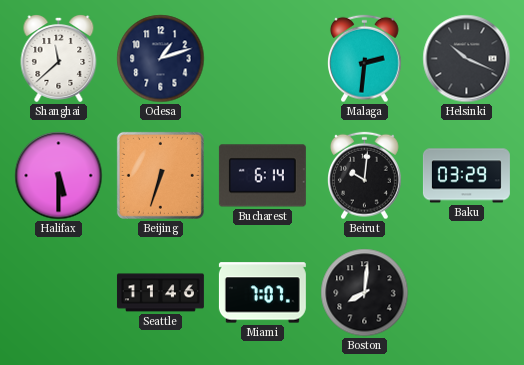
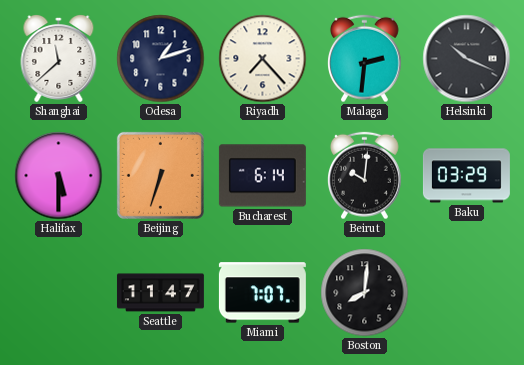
Riyadh: none -> 7:23 (263, 59)
Seattle: 11:46 -> 11:47 (160, 293)
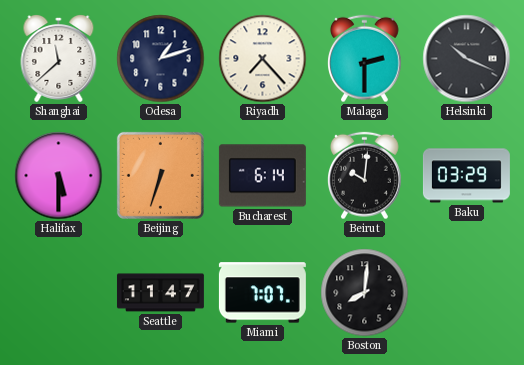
Malaga: 2:31 -> 2:30 (365, 59)
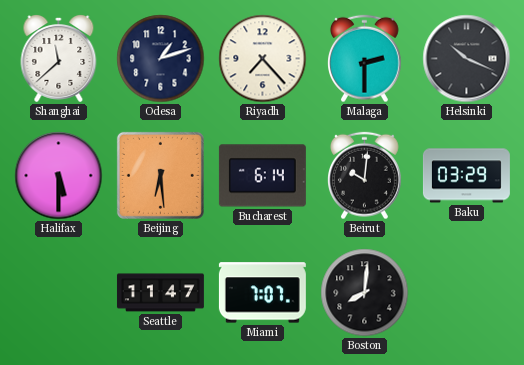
Beijing: 6:33 -> 6:29 (160, 175)
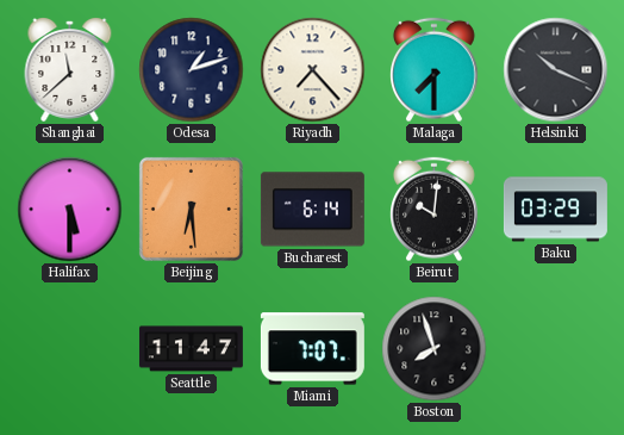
Malaga: 2:30 -> 7:30 (435, 70)
Boston: 8:01 -> 7:57 (435, 349)
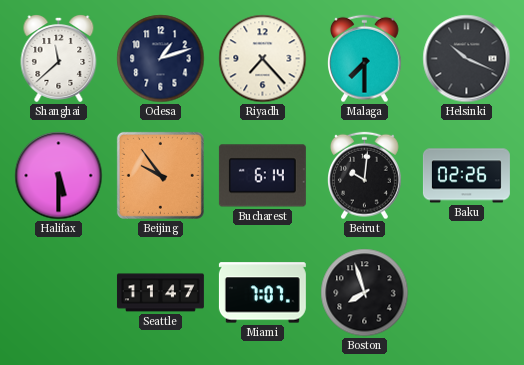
Beijing: 6:29 -> 9:54 (160, 175)
Baku: 03:29 -> 02:26 (466, 176)
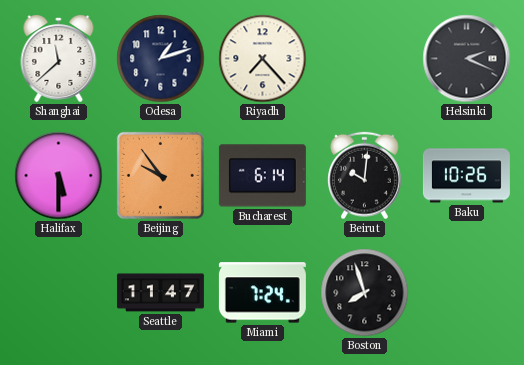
Malaga: 7:30 -> none (365, 59)
Helsinki: 10:19 -> 2:19 (467, 59)
Baku: 02:26 -> 10:26 (466, 176)
Miami: 7:07 -> 7:24 (262, 293)
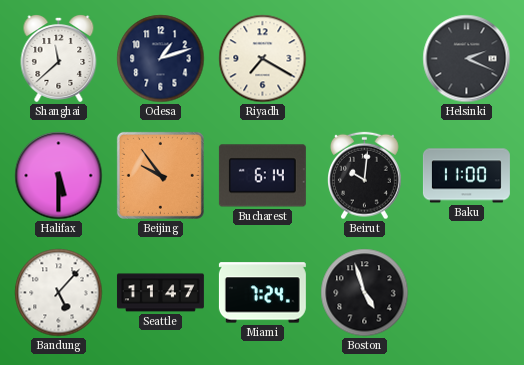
Riyadh: 7:23 -> 7:20 (263, 59)
Baku: 10:26 -> 11:00 (466, 176)
Bandung: none -> 5:07 (59, 293)
Boston: 7:57 -> 4:57 (365, 293)
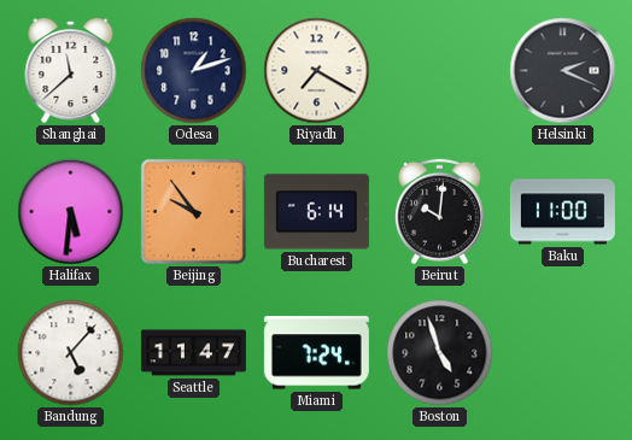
Halifax: 5:30 -> 5:31 (71, 212)
